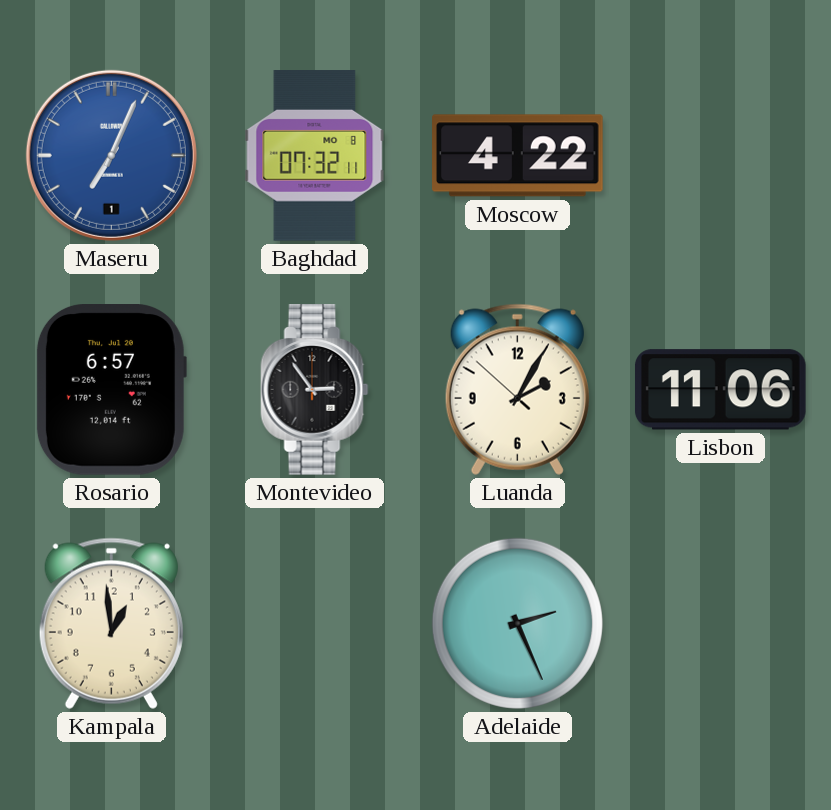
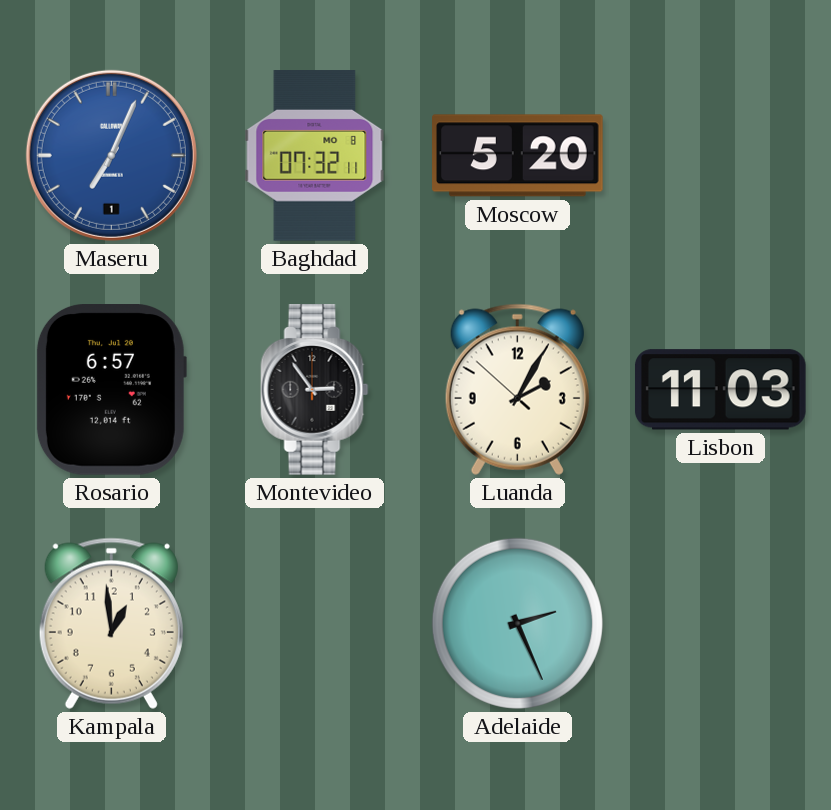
Moscow: 4:22 -> 5:20 (518, 156)
Lisbon: 11:06 -> 11:03 (720, 390)
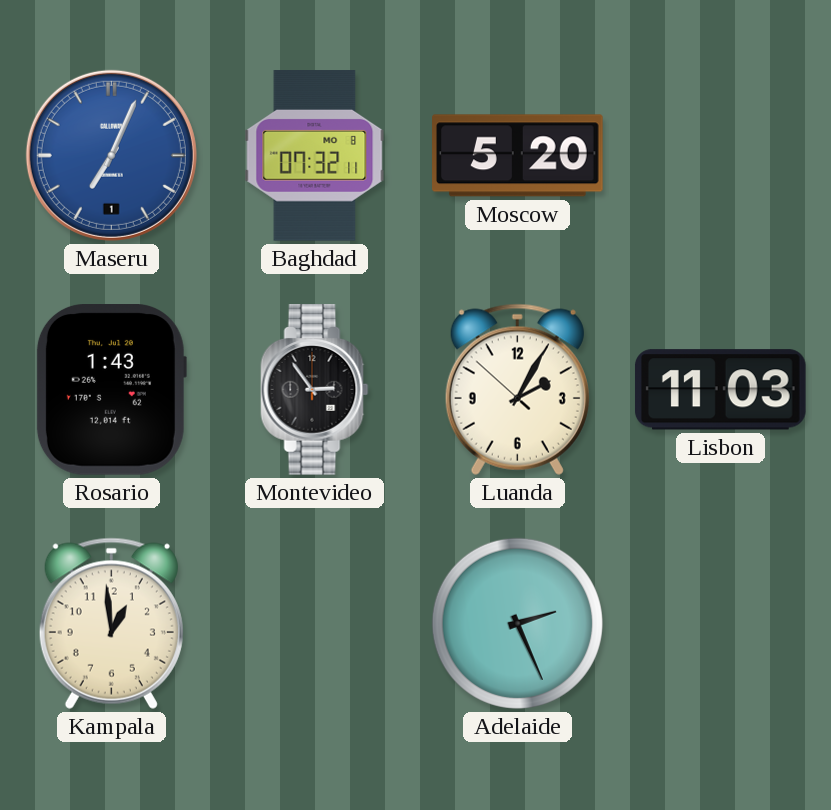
Rosario: 6:57 -> 1:43 (111, 390)
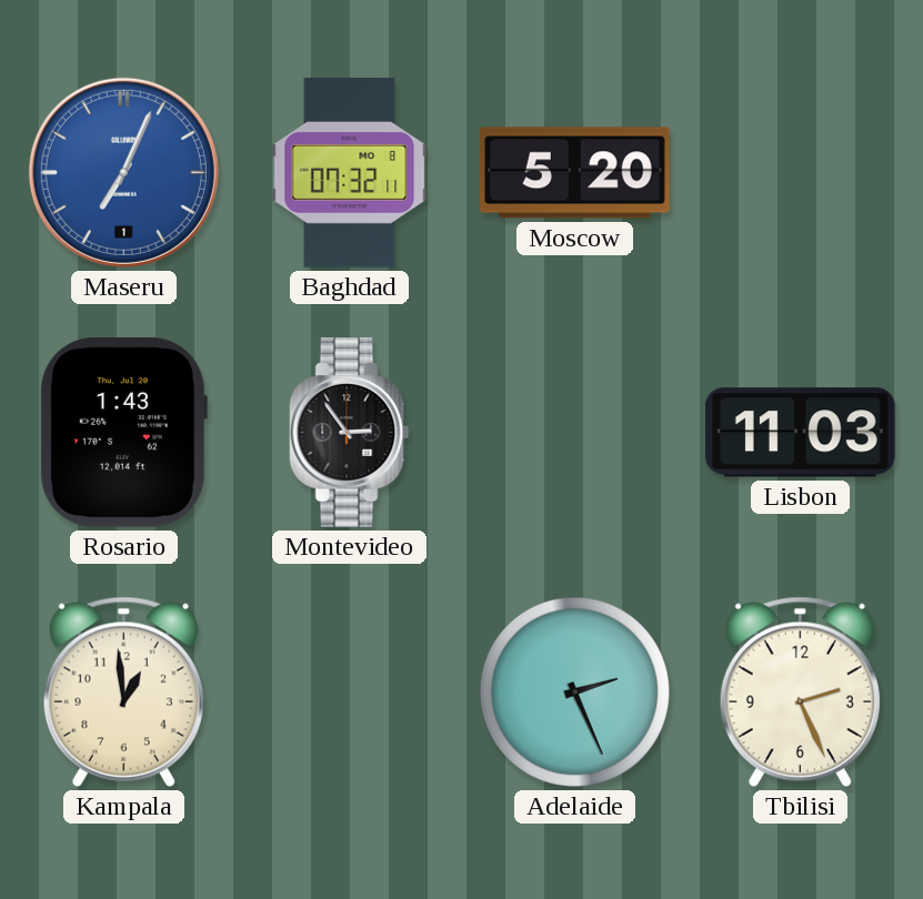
Luanda: 2:04 -> none (517, 389)
Tbilisi: none -> 2:26 (800, 691)
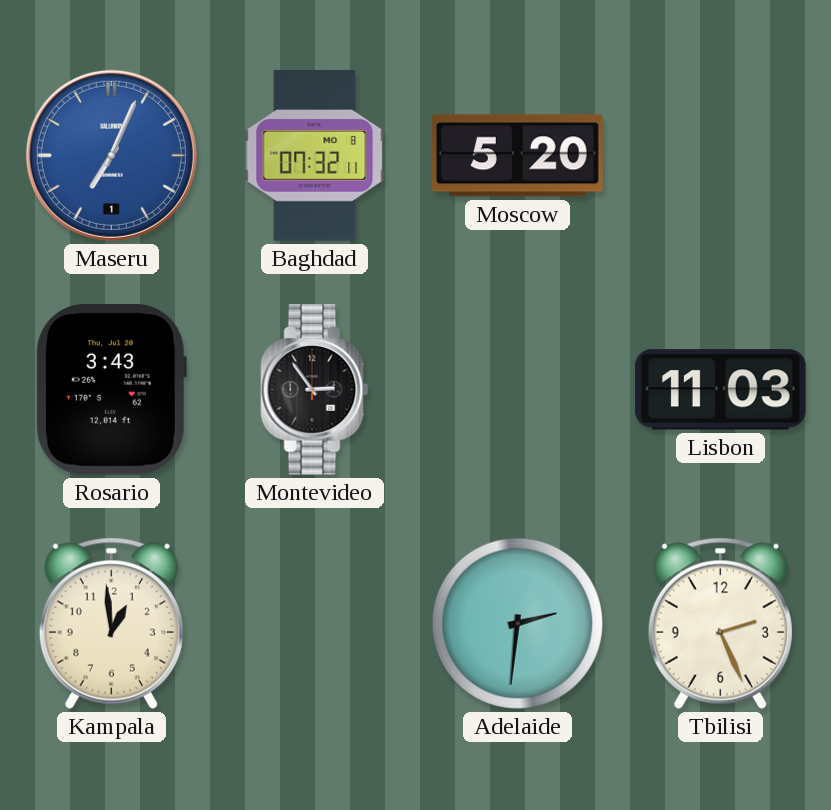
Rosario: 1:43 -> 3:43 (111, 390)
Adelaide: 2:26 -> 2:31 (517, 623)
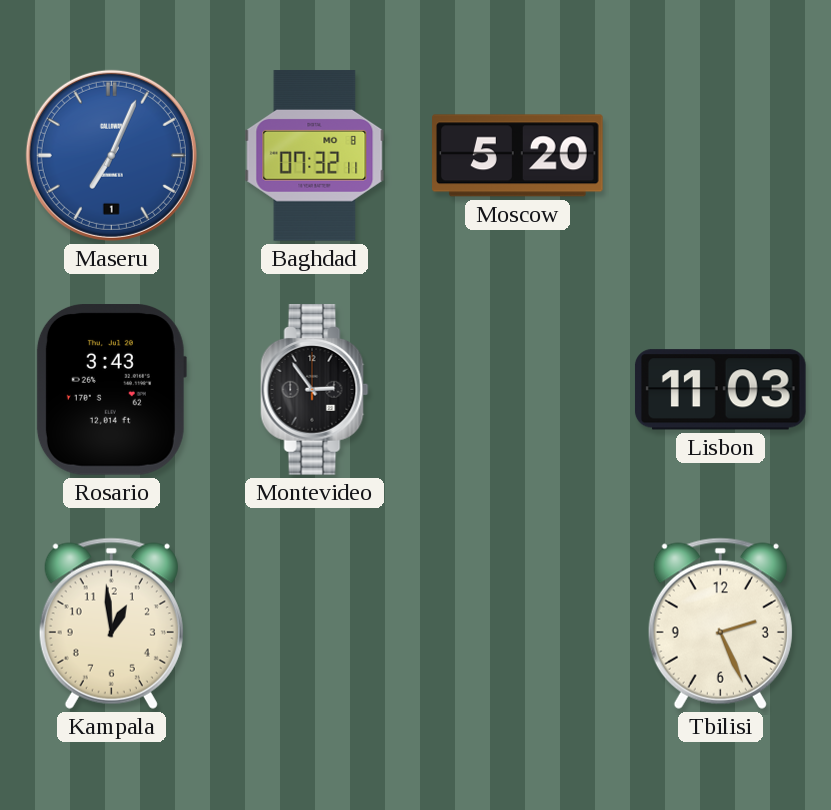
Adelaide: 2:31 -> none (517, 623)
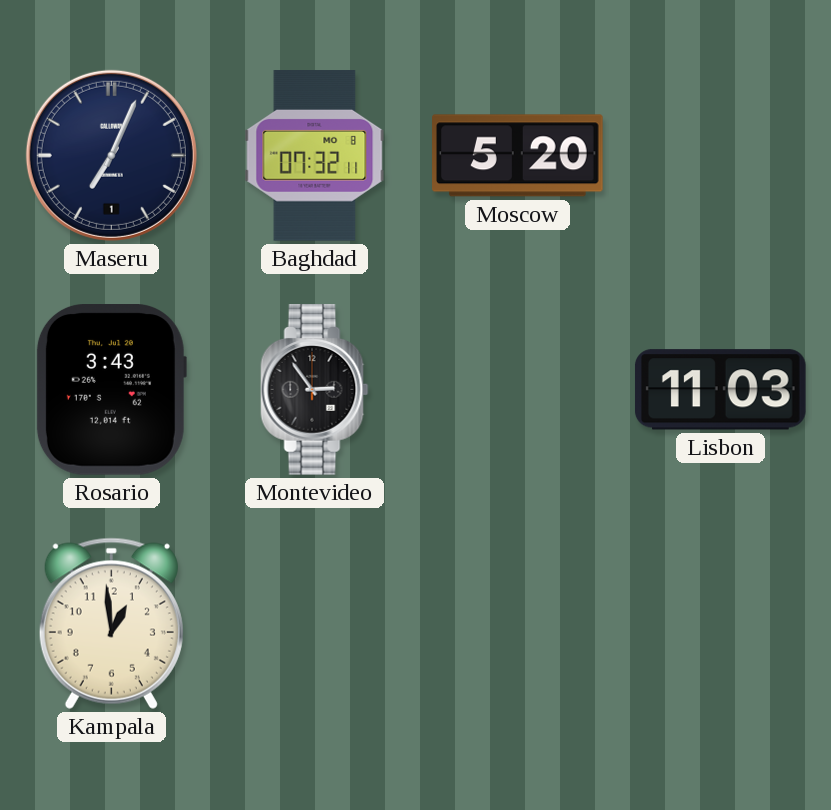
Maseru dial: blue -> navy (111, 155)
Tbilisi: 2:26 -> none (720, 623)
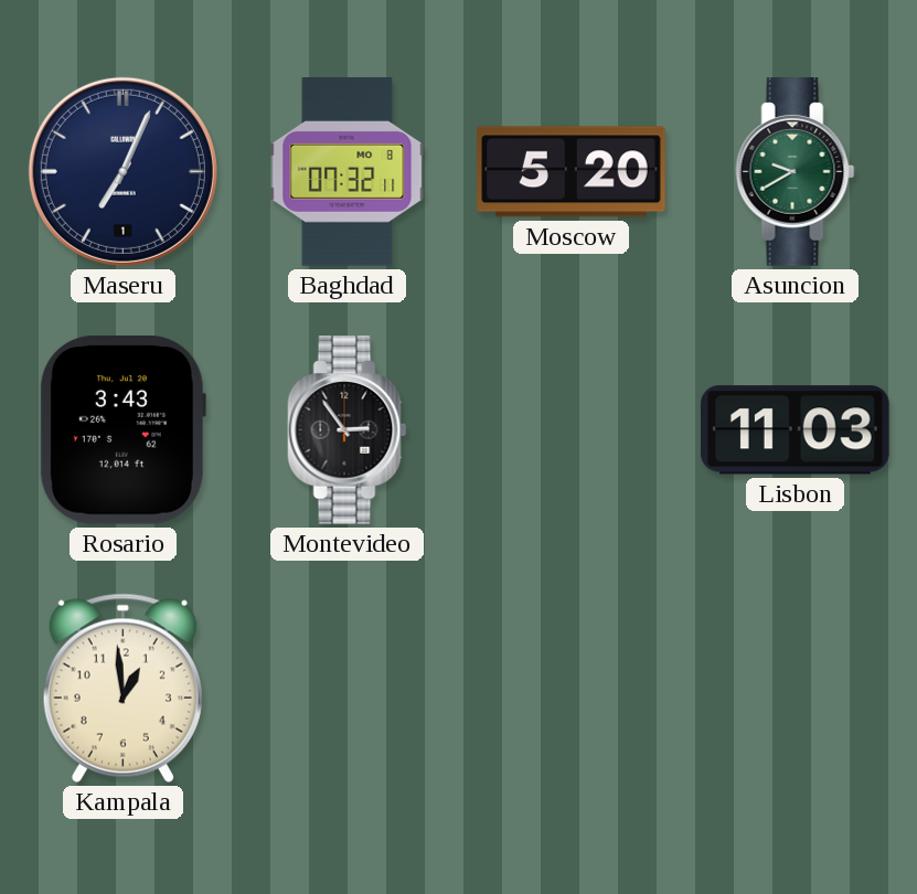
Asuncion: none -> 9:40 (796, 172)
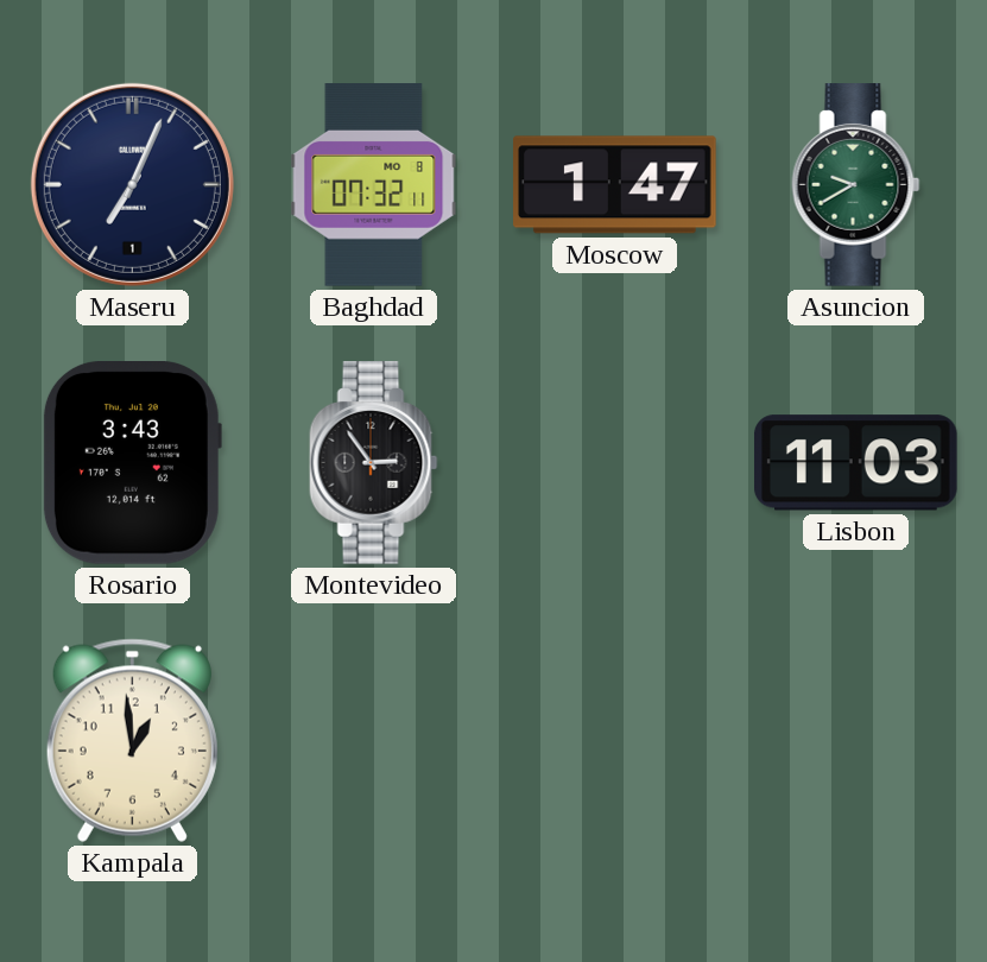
Moscow: 5:20 -> 1:47 (615, 185)
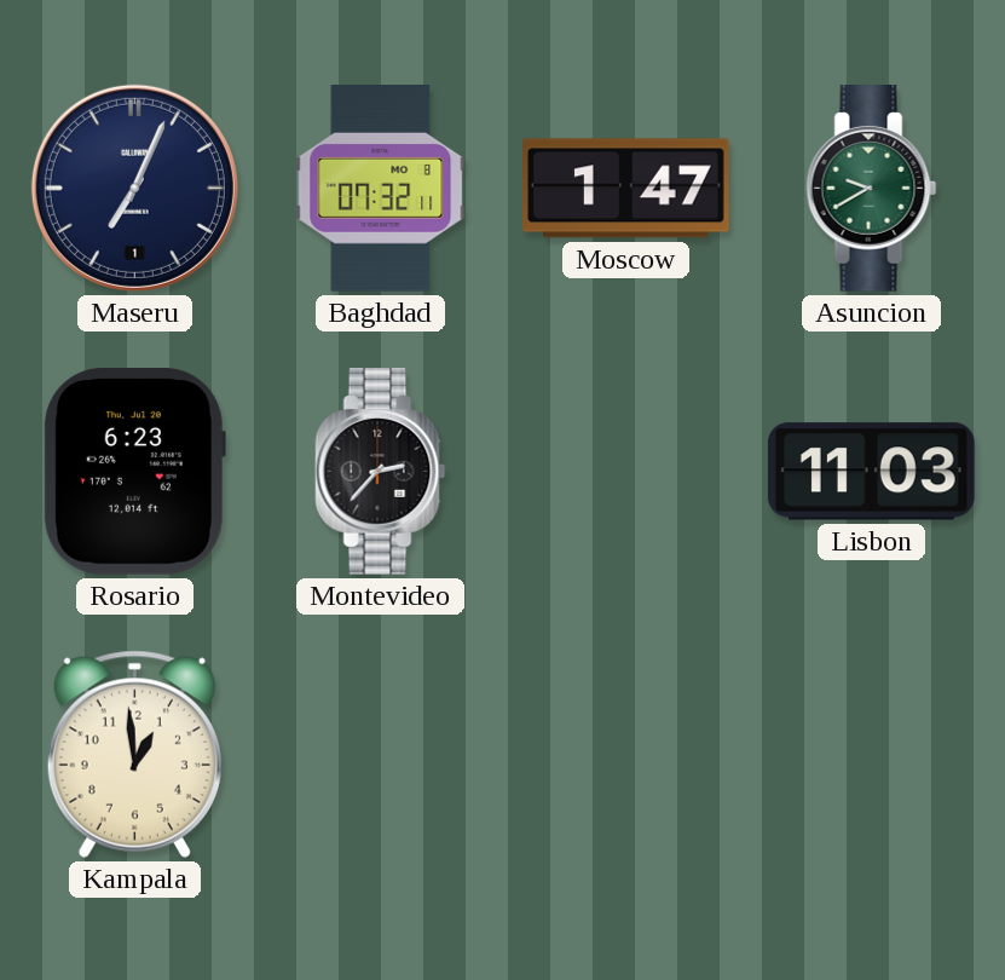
Rosario: 3:43 -> 6:23 (134, 472)
Montevideo: 2:54 -> 2:37 (381, 472)
